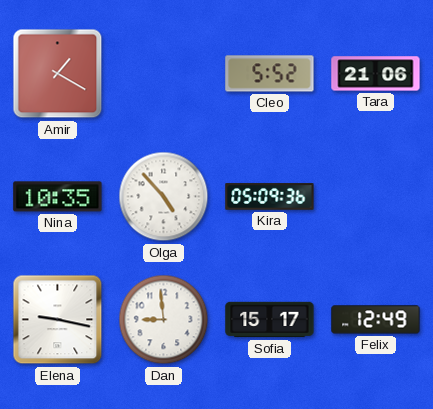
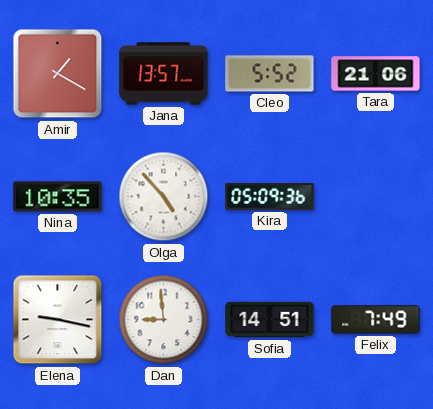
Jana: none -> 13:57 (164, 74)
Sofia: 15:17 -> 14:51 (270, 320)
Felix: 12:49 -> 7:49 (376, 320)
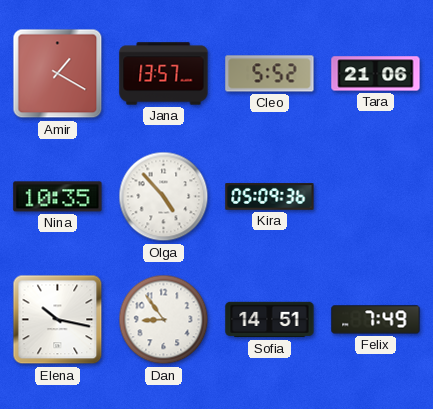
Elena: 9:17 -> 10:17 (58, 320)
Dan: 8:59 -> 8:54 (164, 320)
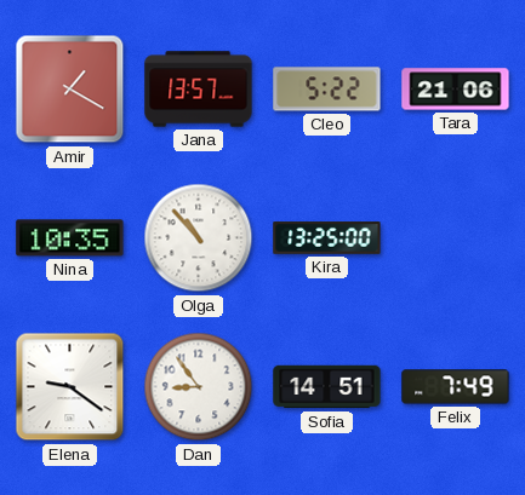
Cleo: 5:52 -> 5:22 (327, 90)
Olga: 4:53 -> 10:53 (199, 238)
Kira: 05:09 -> 13:25 (327, 238)
Elena: 10:17 -> 9:21 (70, 387)
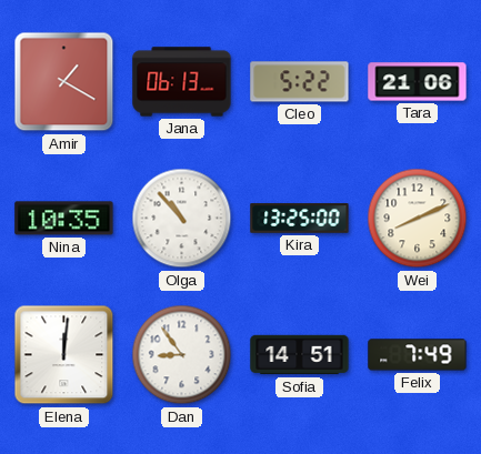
Jana: 13:57 -> 06:13 (182, 82)
Wei: none -> 8:11 (418, 219)
Elena: 9:21 -> 12:01 (64, 355)
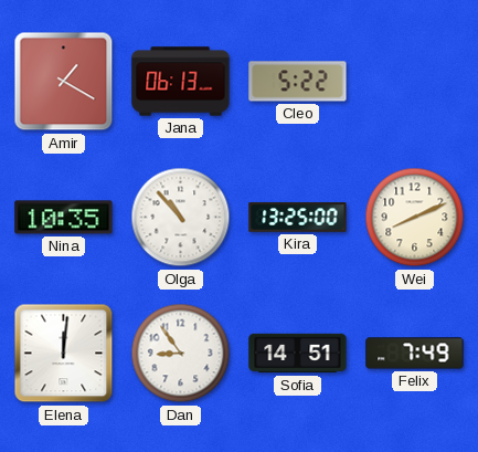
Tara: 21:06 -> none (418, 82)
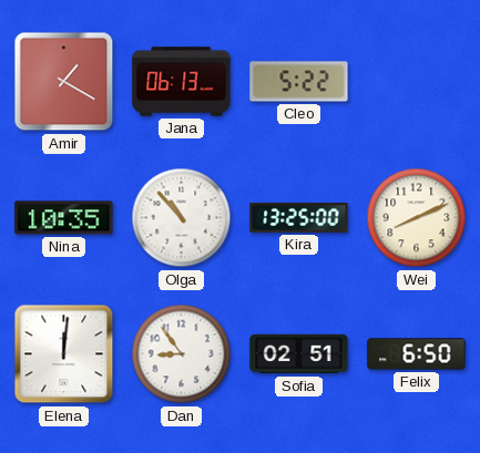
Sofia: 14:51 -> 02:51 (299, 354)
Felix: 7:49 -> 6:50 (417, 354)
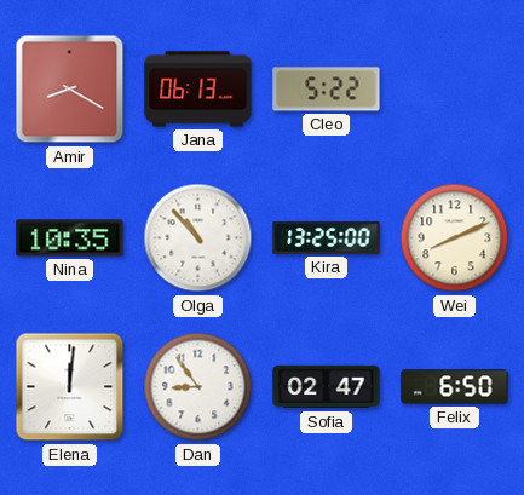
Amir: 1:20 -> 8:20 (70, 90)
Sofia: 02:51 -> 02:47 (327, 387)
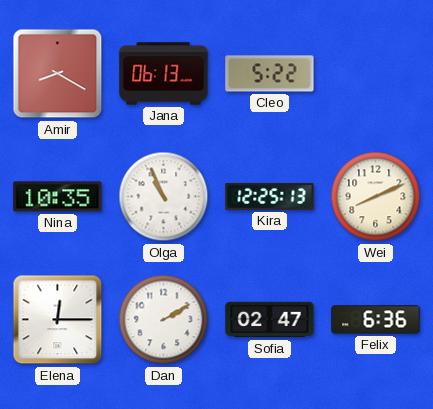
Olga: 10:53 -> 10:56 (164, 197)
Kira: 13:25 -> 12:25 (270, 197)
Elena: 12:01 -> 12:15 (58, 320)
Dan: 8:54 -> 2:10 (164, 320)
Felix: 6:50 -> 6:36 (376, 320)
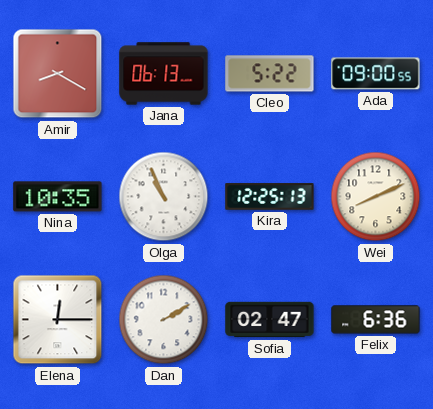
Ada: none -> 09:00 (376, 74)
